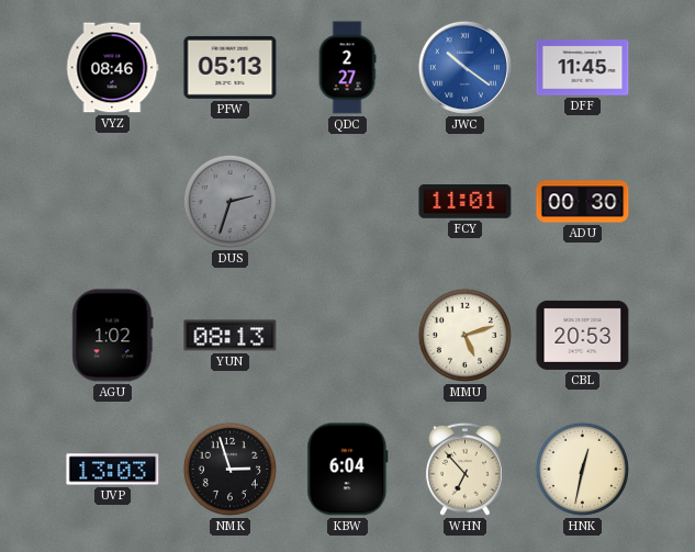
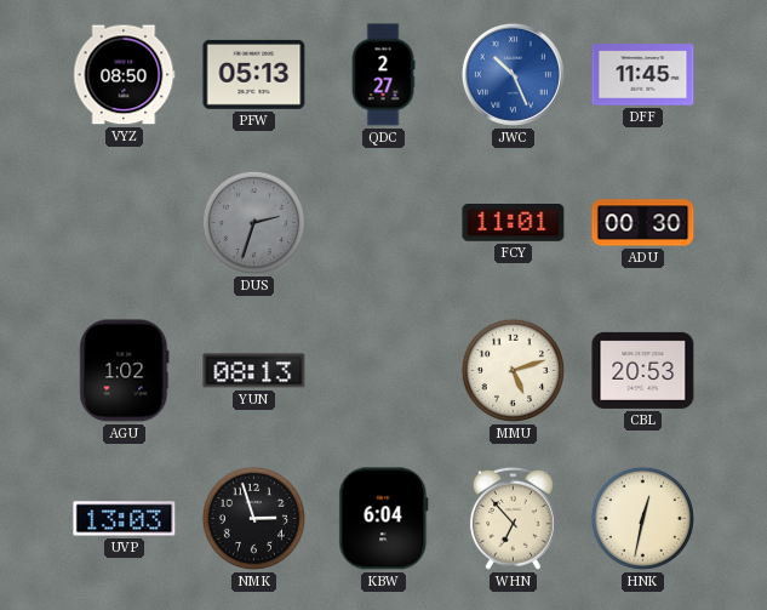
VYZ: 08:46 -> 08:50 (125, 75)
JWC: 10:21 -> 10:26 (513, 74)
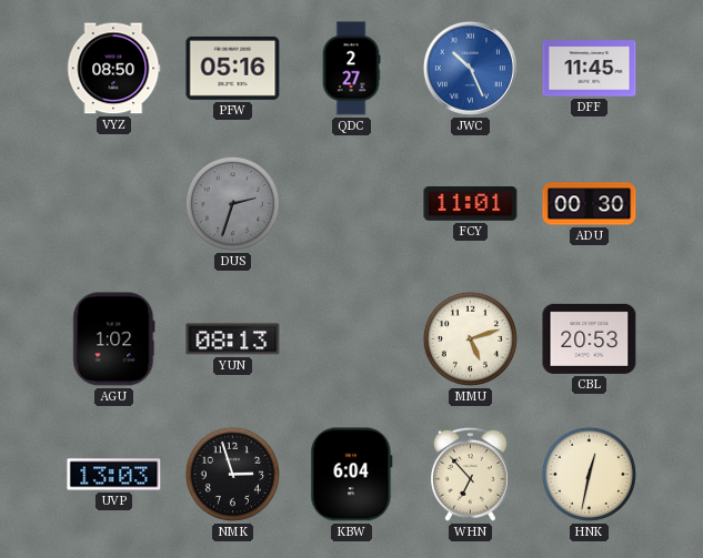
PFW: 05:13 -> 05:16 (233, 68)
